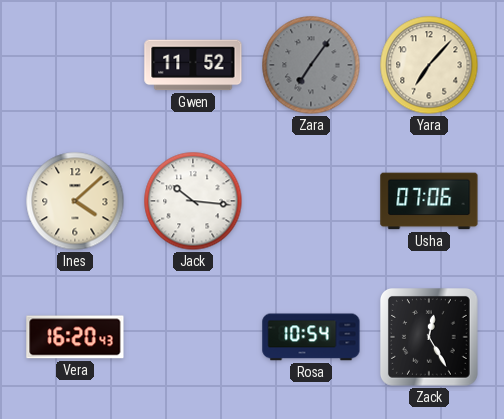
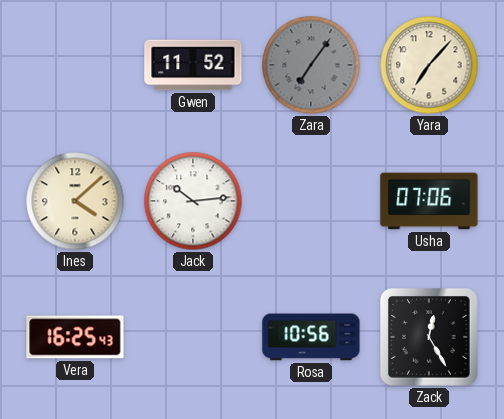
Jack: 10:16 -> 10:14 (193, 201)
Vera: 16:20 -> 16:25 (75, 337)
Rosa: 10:54 -> 10:56 (311, 337)
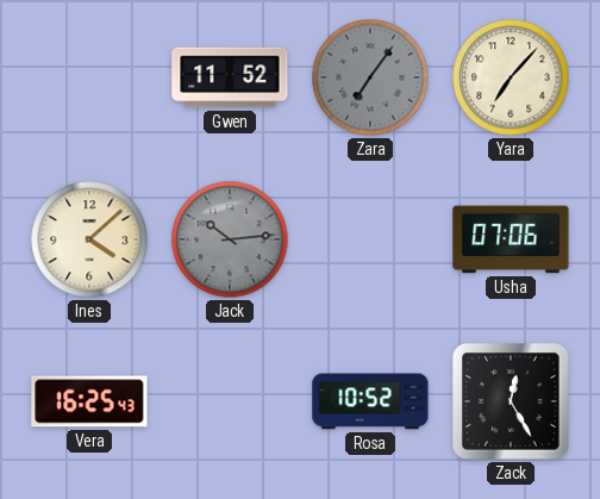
Jack dial: white -> grey (230, 239)
Rosa: 10:56 -> 10:52 (370, 401)
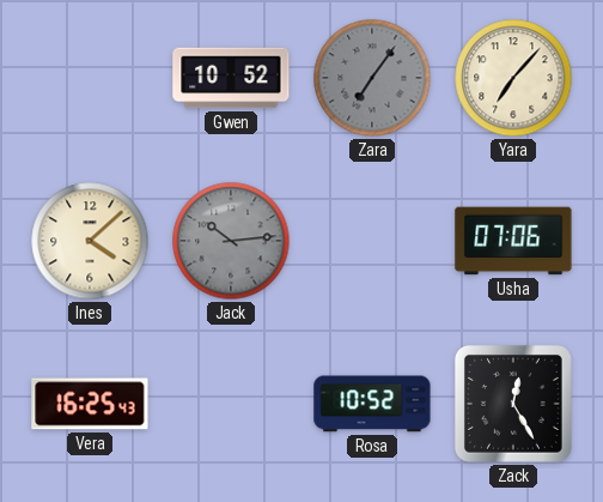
Gwen: 11:52 -> 10:52 (231, 78)
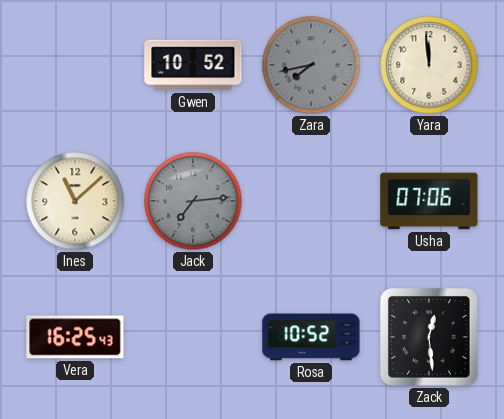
Zara: 7:06 -> 7:43 (311, 65)
Yara: 7:07 -> 11:59 (429, 65)
Ines: 4:08 -> 11:08 (75, 201)
Jack: 10:14 -> 7:14 (193, 201)
Zack: 12:25 -> 12:29 (430, 338)
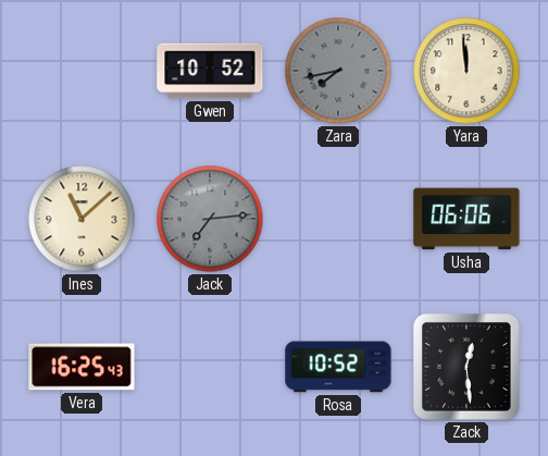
Usha: 07:06 -> 06:06 (466, 219)
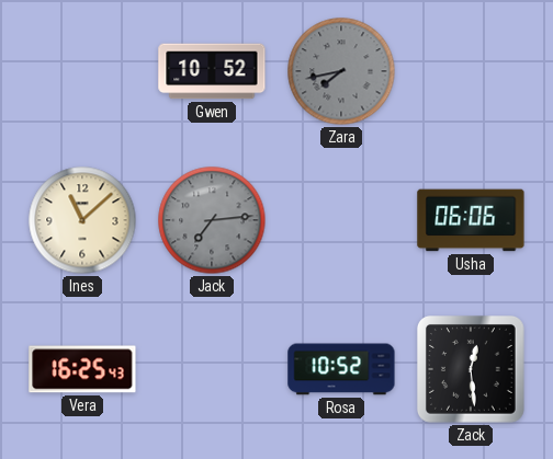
Yara: 11:59 -> none (466, 71)
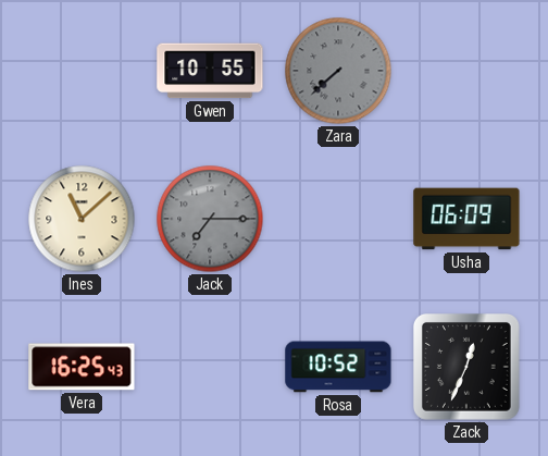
Gwen: 10:52 -> 10:55 (210, 71)
Zara: 7:43 -> 7:38 (338, 71)
Jack: 7:14 -> 7:15 (210, 219)
Usha: 06:06 -> 06:09 (466, 219)
Zack: 12:29 -> 12:34 (468, 368)
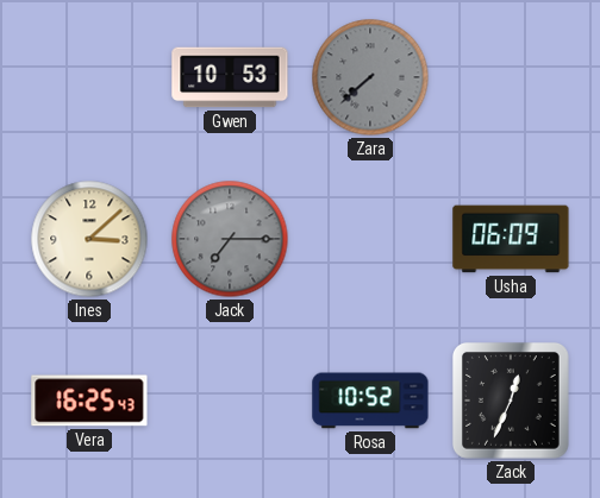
Gwen: 10:55 -> 10:53 (230, 77)
Ines: 11:08 -> 3:08 (89, 239)
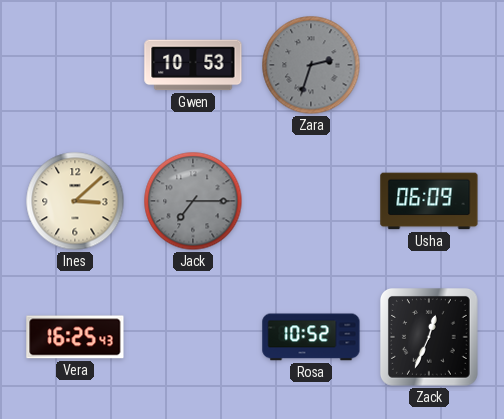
Zara: 7:38 -> 2:33 (311, 65)
